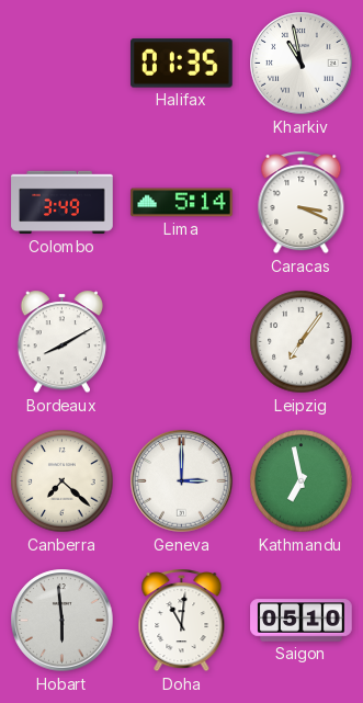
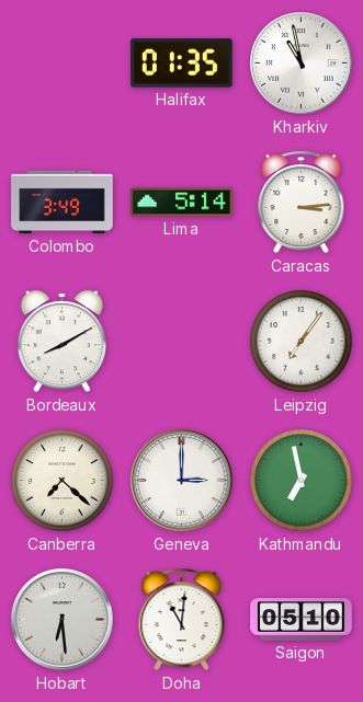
Caracas: 3:19 -> 3:14 (302, 203)
Hobart: 5:59 -> 6:29 (63, 620)
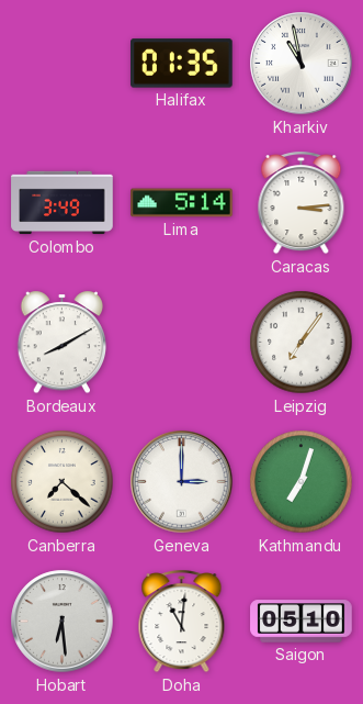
Kathmandu: 6:58 -> 7:03 (302, 482)
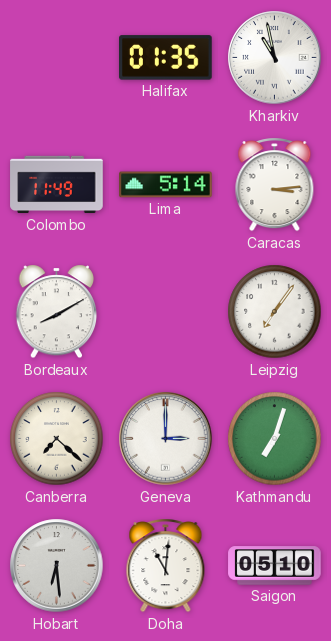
Colombo: 3:49 -> 11:49 (57, 185)
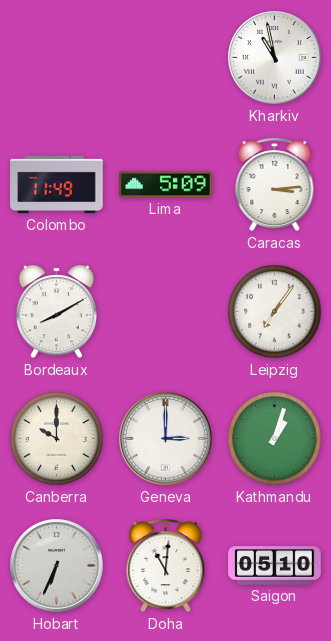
Halifax: 01:35 -> none (166, 58)
Lima: 5:14 -> 5:09 (166, 185)
Canberra: 7:22 -> 10:00 (57, 439)
Kathmandu: 7:03 -> 1:03 (275, 439)
Hobart: 6:29 -> 6:34 (57, 566)
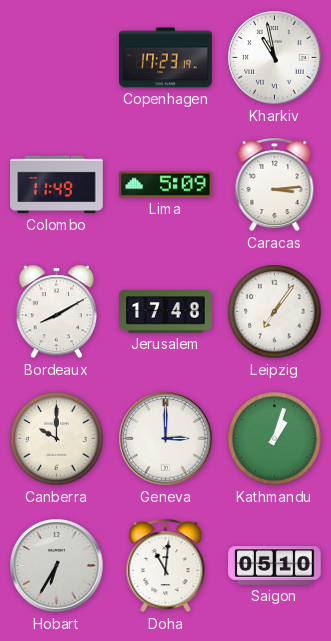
Copenhagen: none -> 17:23 (166, 58)
Jerusalem: none -> 17:48 (166, 312)
Hobart: 6:34 -> 6:35 (57, 566)
